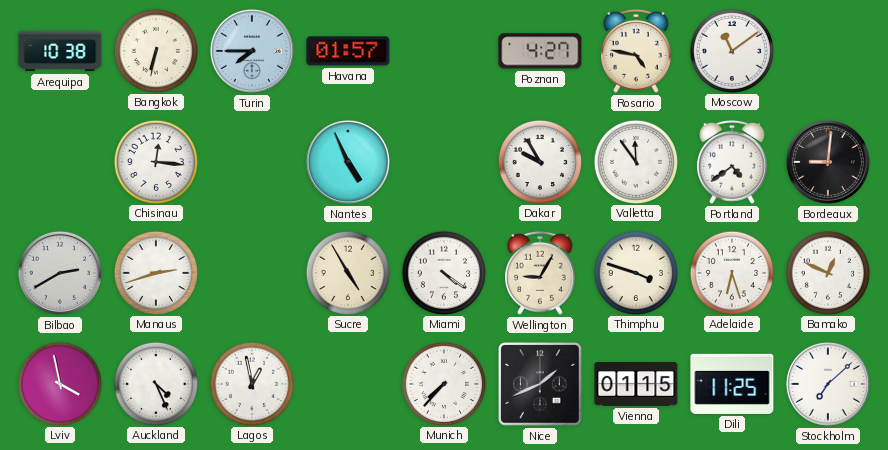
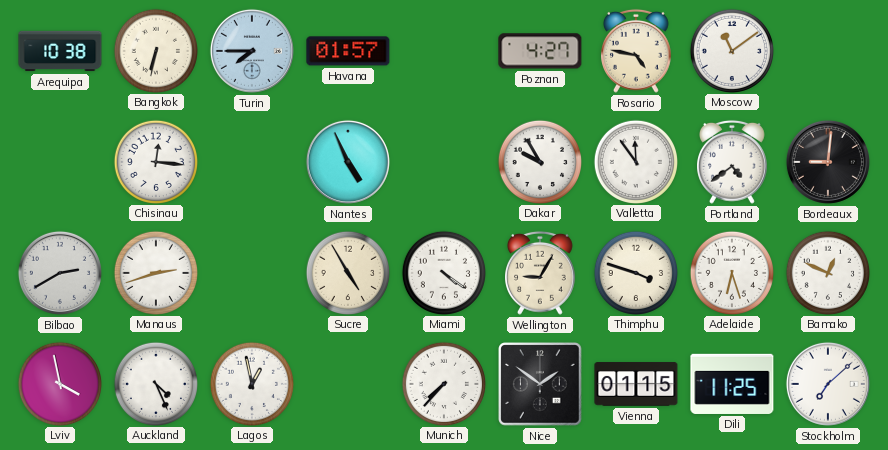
Nice: 1:41 -> 1:51 (540, 384)
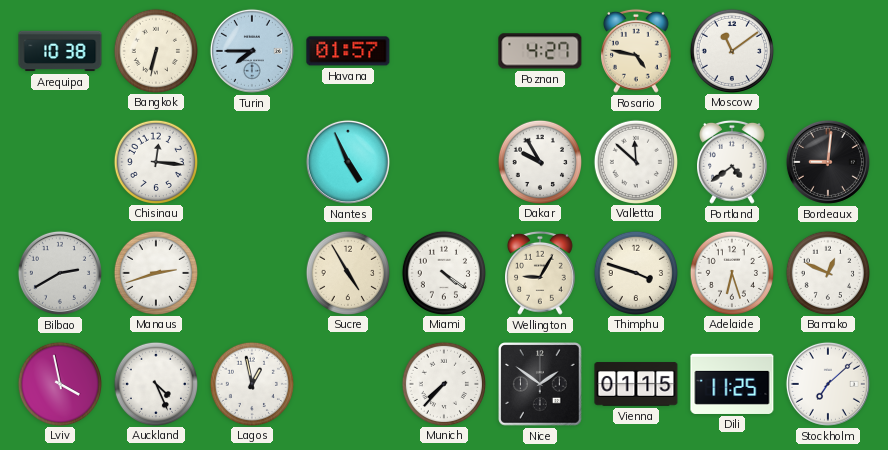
Valletta: 11:54 -> 11:52 (635, 161)
